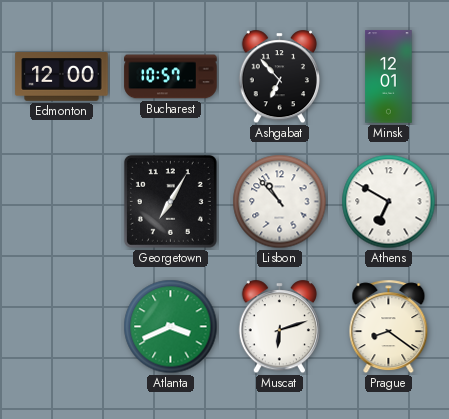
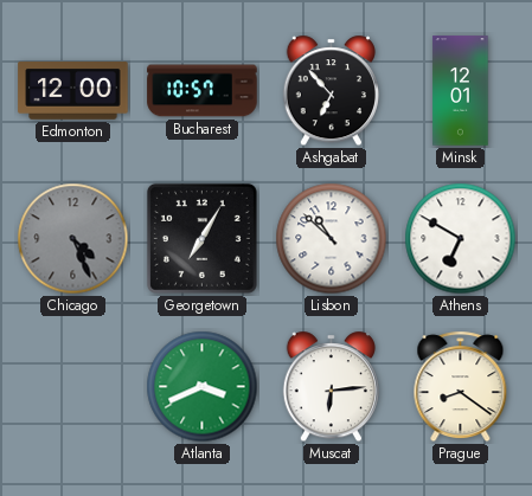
Chicago: none -> 4:26 (73, 239)
Lisbon: 10:53 -> 10:52 (332, 239)
Muscat: 6:12 -> 6:14 (331, 387)
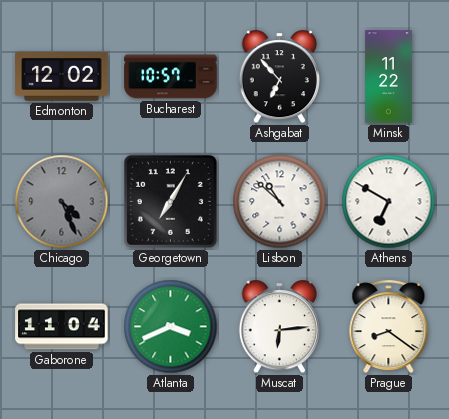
Edmonton: 12:00 -> 12:02 (62, 77)
Minsk: 12:01 -> 11:22 (389, 77)
Gaborone: none -> 11:04 (62, 327)
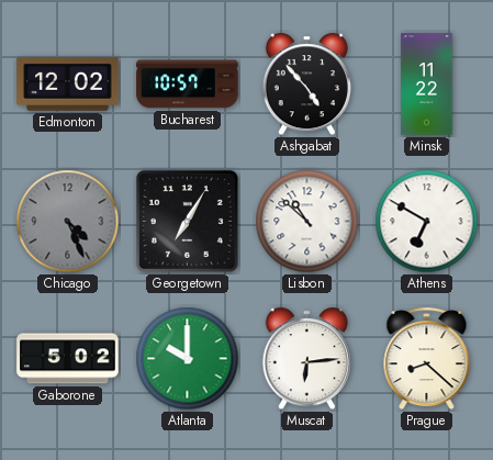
Ashgabat: 6:53 -> 4:53 (306, 85)
Gaborone: 11:04 -> 5:02 (68, 359)
Atlanta: 3:41 -> 10:00 (188, 359)
Prague: 8:21 -> 8:22 (427, 359)
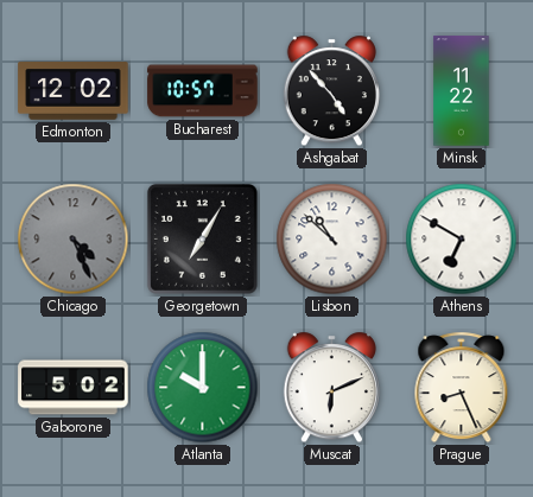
Muscat: 6:14 -> 6:11 (331, 388)
Prague: 8:22 -> 8:26 (462, 388)
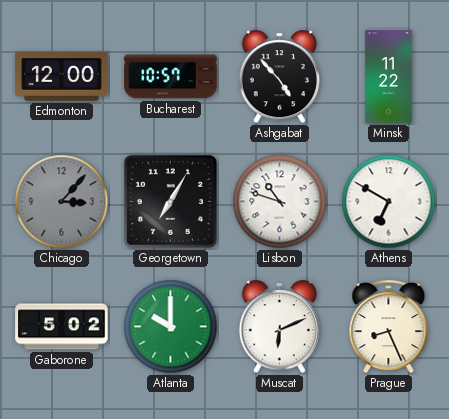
Edmonton: 12:02 -> 12:00 (62, 77)
Chicago: 4:26 -> 3:07 (62, 202)
Lisbon: 10:52 -> 10:48 (280, 202)
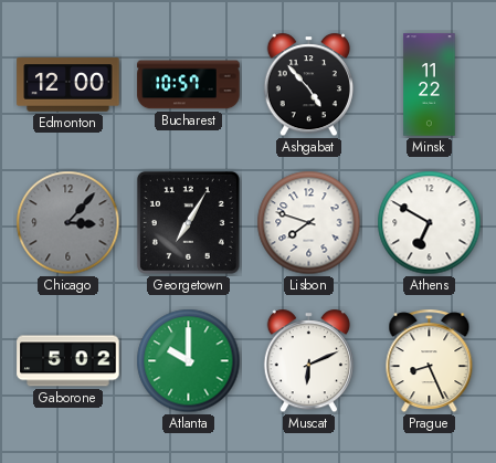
Lisbon: 10:48 -> 7:48 (309, 223)
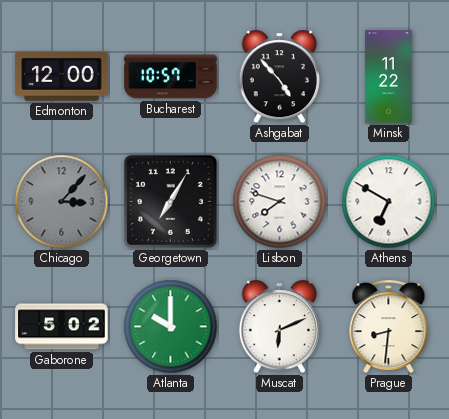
Prague: 8:26 -> 8:31 (389, 327)
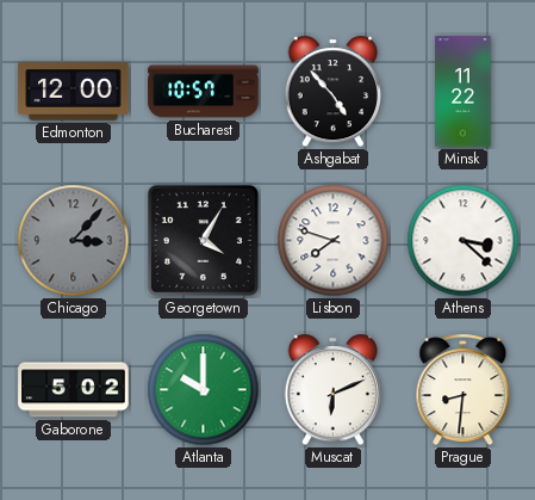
Georgetown: 7:05 -> 4:05 (203, 240)
Athens: 6:50 -> 3:22 (464, 241)
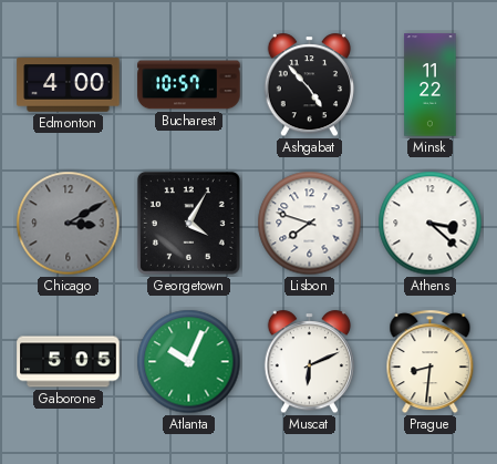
Edmonton: 12:00 -> 4:00 (69, 85)
Chicago: 3:07 -> 3:10 (69, 224)
Gaborone: 5:02 -> 5:05 (69, 362)
Atlanta: 10:00 -> 10:04 (189, 362)
